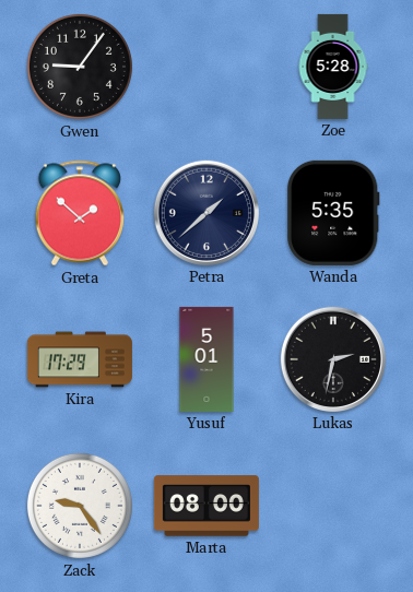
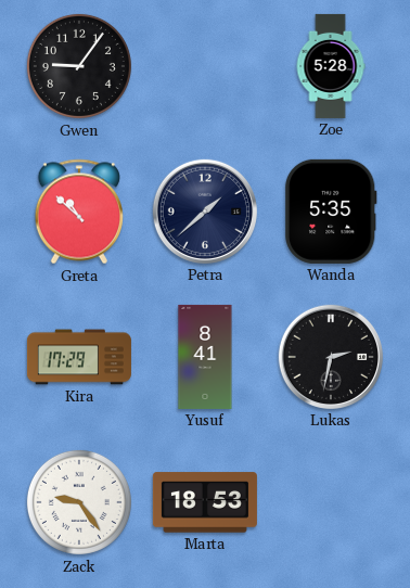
Greta: 1:52 -> 10:52 (79, 212)
Yusuf: 5:01 -> 8:41 (205, 357)
Marta: 08:00 -> 18:53 (205, 502)
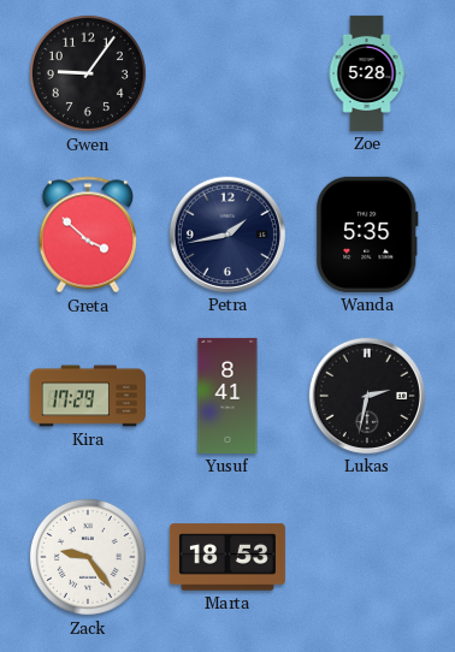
Greta: 10:52 -> 3:52 (88, 235)
Petra: 1:38 -> 1:43 (227, 235)
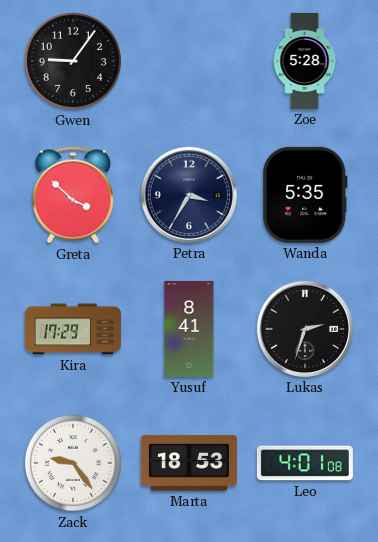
Petra: 1:43 -> 3:35 (189, 195)
Lukas: 2:32 -> 2:33 (305, 329)
Leo: none -> 4:01 (305, 463)
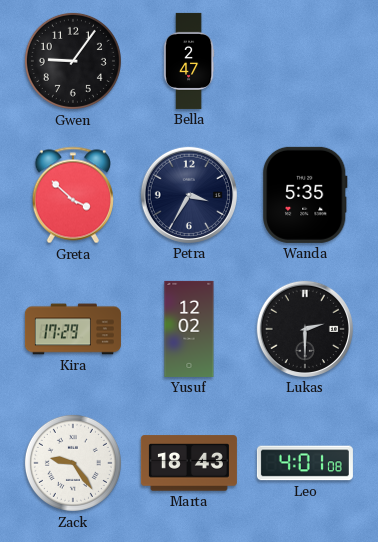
Bella: none -> 2:47 (189, 61)
Zoe: 5:28 -> none (305, 61)
Yusuf: 8:41 -> 12:02 (189, 329)
Lukas: 2:33 -> 2:30 (305, 329)
Marta: 18:53 -> 18:43 (189, 463)
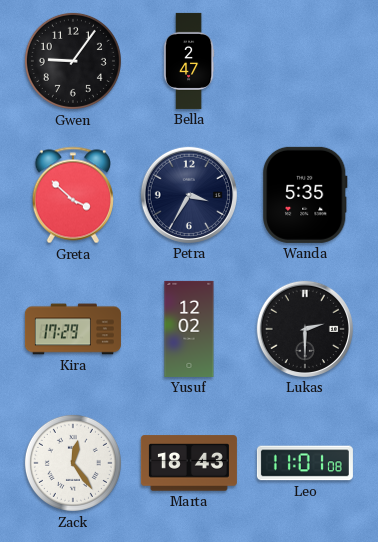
Zack: 9:24 -> 12:24 (73, 463)
Leo: 4:01 -> 11:01 (305, 463)
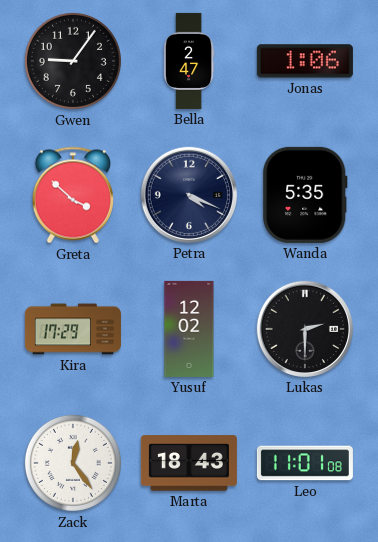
Jonas: none -> 1:06 (305, 61)
Petra: 3:35 -> 4:19 (189, 195)
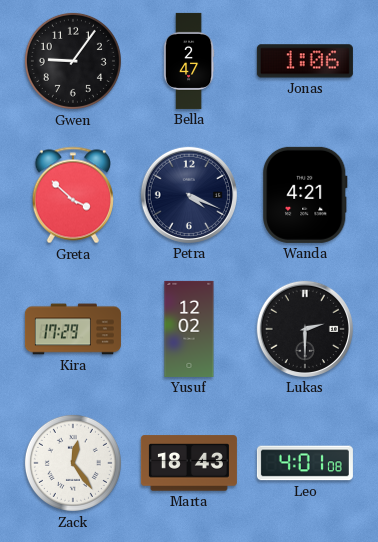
Wanda: 5:35 -> 4:21 (305, 195)
Leo: 11:01 -> 4:01 (305, 463)
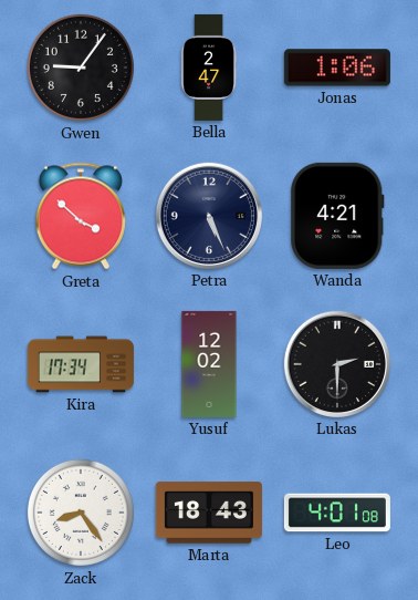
Petra: 4:19 -> 5:26 (209, 216)
Kira: 17:29 -> 17:34 (81, 364)
Zack: 12:24 -> 8:24 (81, 513)
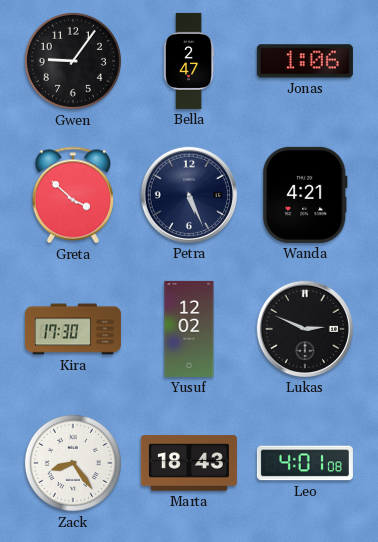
Kira: 17:34 -> 17:30 (73, 329)
Lukas: 2:30 -> 2:49 (305, 329)
